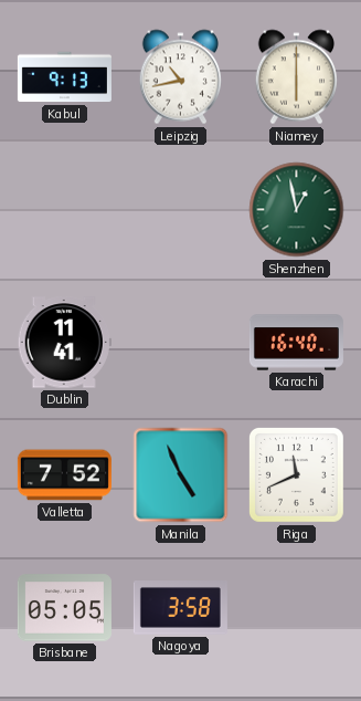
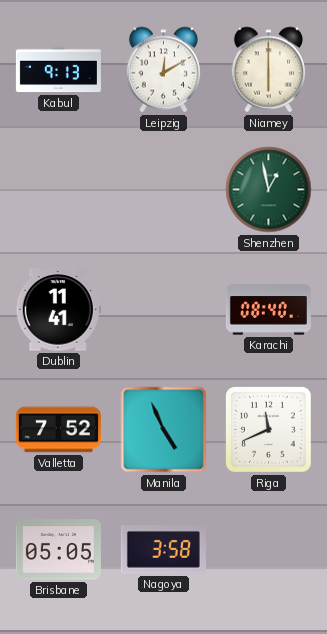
Leipzig: 10:43 -> 12:10 (164, 70)
Karachi: 16:40 -> 08:40 (268, 310)
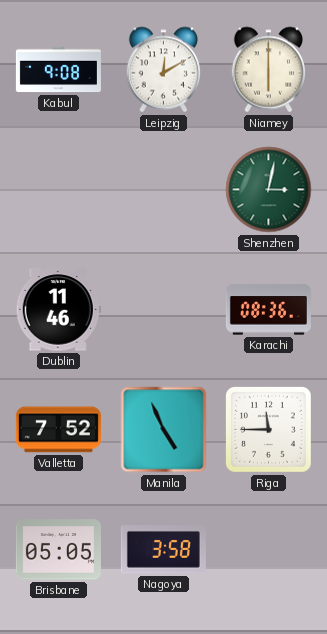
Kabul: 9:13 -> 9:08 (58, 70)
Shenzhen: 12:58 -> 3:02 (269, 190)
Dublin: 11:41 -> 11:46 (58, 310)
Karachi: 08:40 -> 08:36 (268, 310)
Riga: 11:41 -> 11:45 (268, 429)
